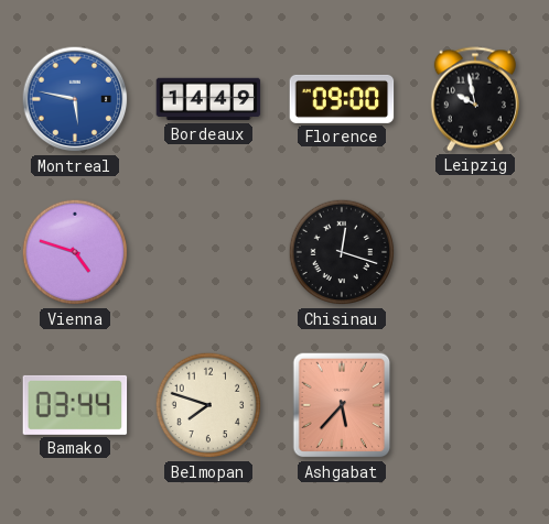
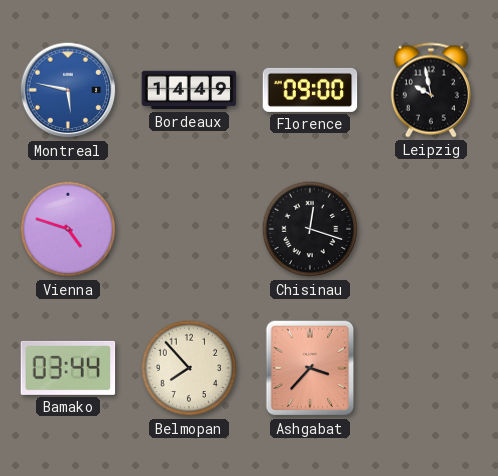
Belmopan: 7:48 -> 7:53 (189, 368)
Ashgabat: 5:37 -> 3:37 (310, 368)
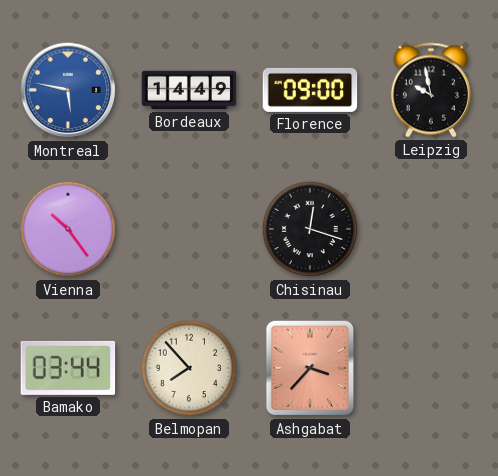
Vienna: 4:48 -> 10:24 (68, 229)
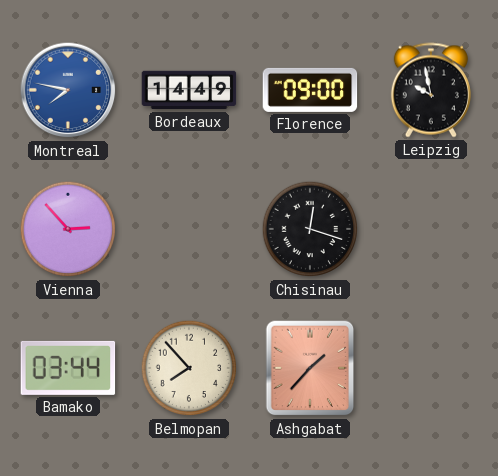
Montreal: 5:47 -> 7:47 (68, 90)
Vienna: 10:24 -> 2:53 (68, 229)
Ashgabat: 3:37 -> 1:37 (310, 368)
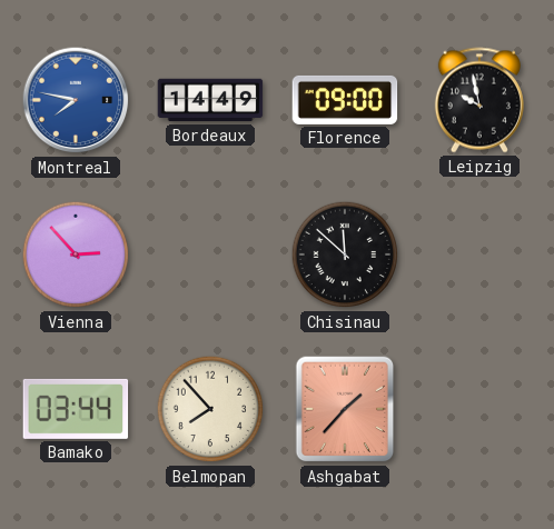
Chisinau: 12:18 -> 11:52 (345, 254)
